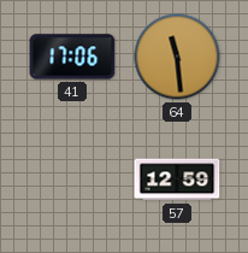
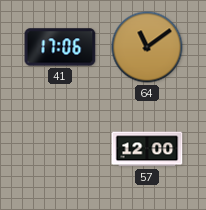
64: 11:29 -> 11:09 (147, 47)
57: 12:59 -> 12:00 (147, 149)
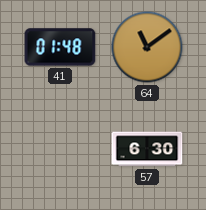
41: 17:06 -> 01:48 (60, 47)
57: 12:00 -> 6:30 (147, 149)
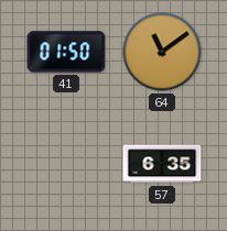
41: 01:48 -> 01:50 (66, 52)
57: 6:30 -> 6:35 (162, 164)
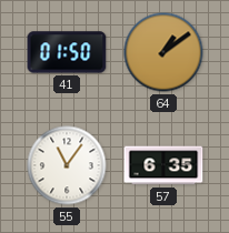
64: 11:09 -> 1:09 (163, 52)
55: none -> 11:06 (67, 165)
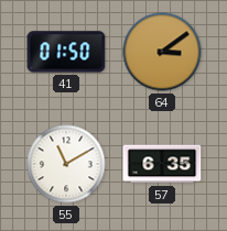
64: 1:09 -> 3:09 (162, 52)
55: 11:06 -> 11:10 (66, 164)
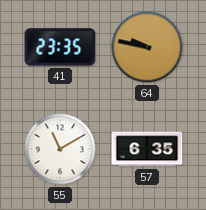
41: 01:50 -> 23:35 (60, 47)
64: 3:09 -> 9:47 (147, 47)
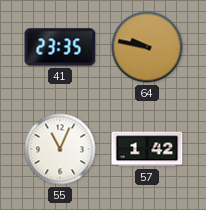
55: 11:10 -> 11:04 (60, 149)
57: 6:35 -> 1:42 (147, 149)
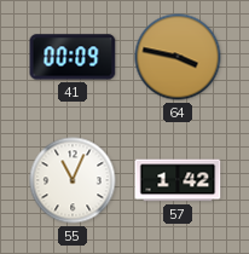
41: 23:35 -> 00:09 (73, 57)
64: 9:47 -> 3:47 (178, 57)
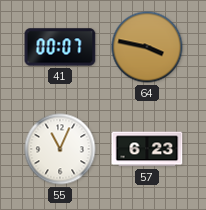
41: 00:09 -> 00:07 (60, 47)
57: 1:42 -> 6:23 (147, 149)
